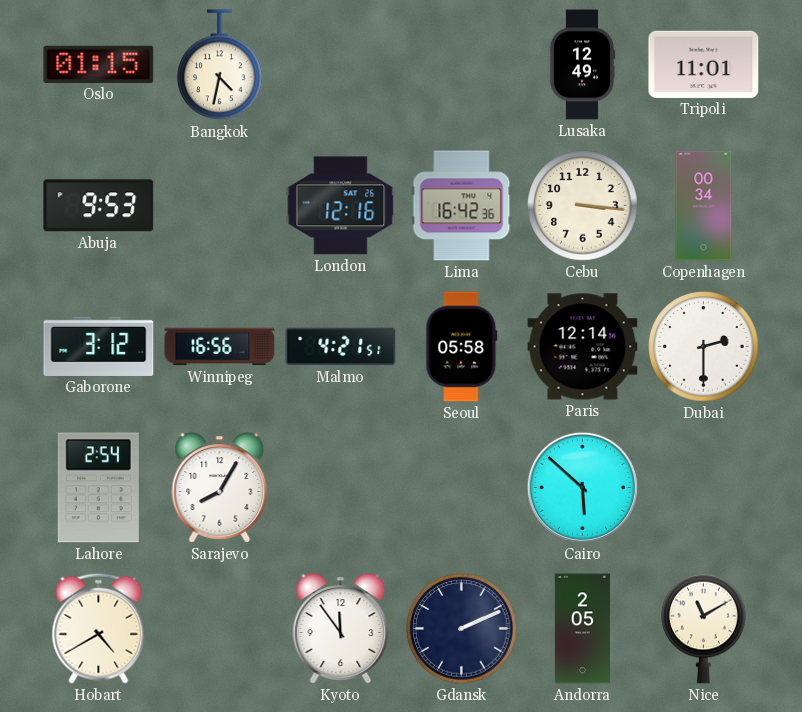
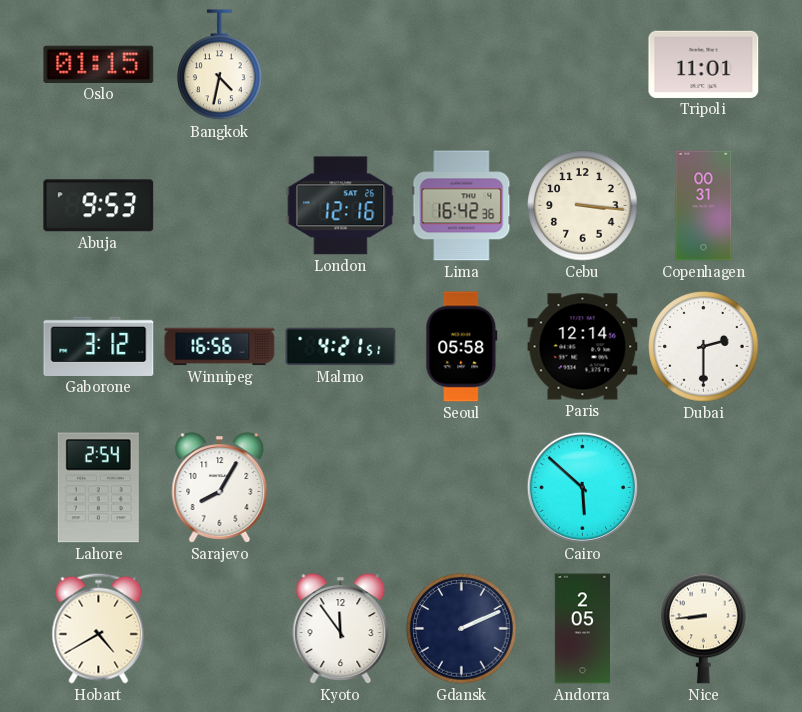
Lusaka: 12:49 -> none (582, 65)
Copenhagen: 00:34 -> 00:31 (704, 206)
Nice: 11:10 -> 8:44 (704, 628)
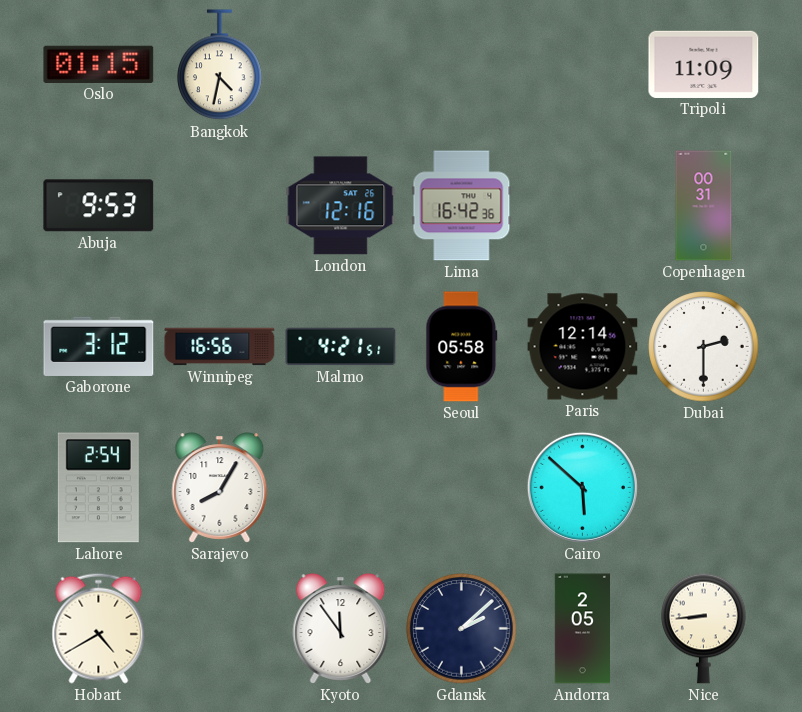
Tripoli: 11:01 -> 11:09 (704, 64)
Cebu: 3:16 -> none (583, 206)
Gdansk: 2:11 -> 2:08 (462, 629)
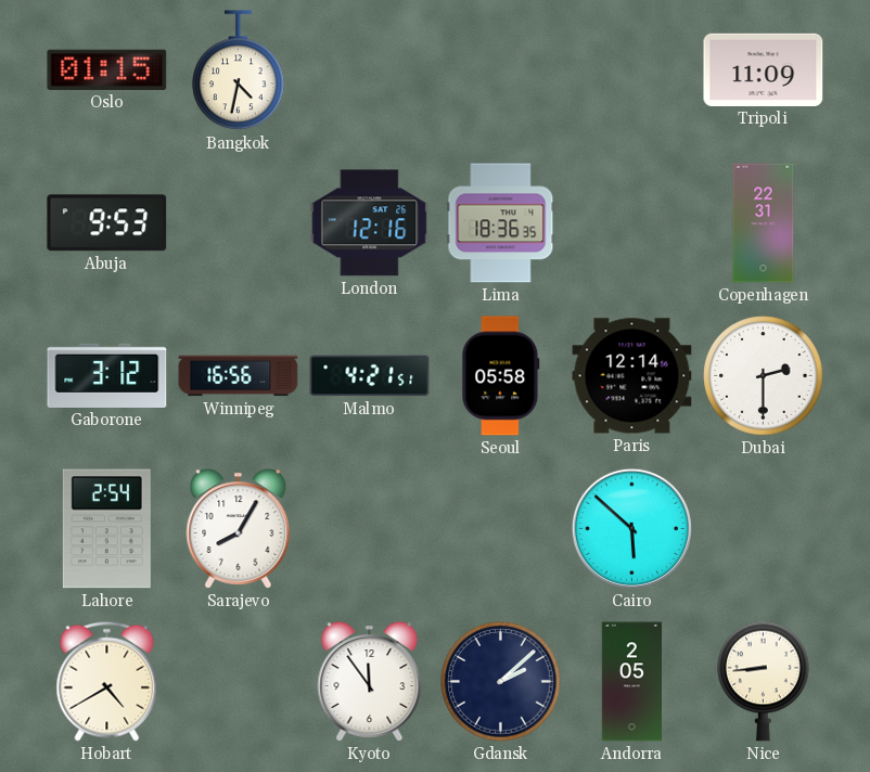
Lima: 16:42 -> 18:36 (501, 223)
Copenhagen: 00:31 -> 22:31 (764, 223)
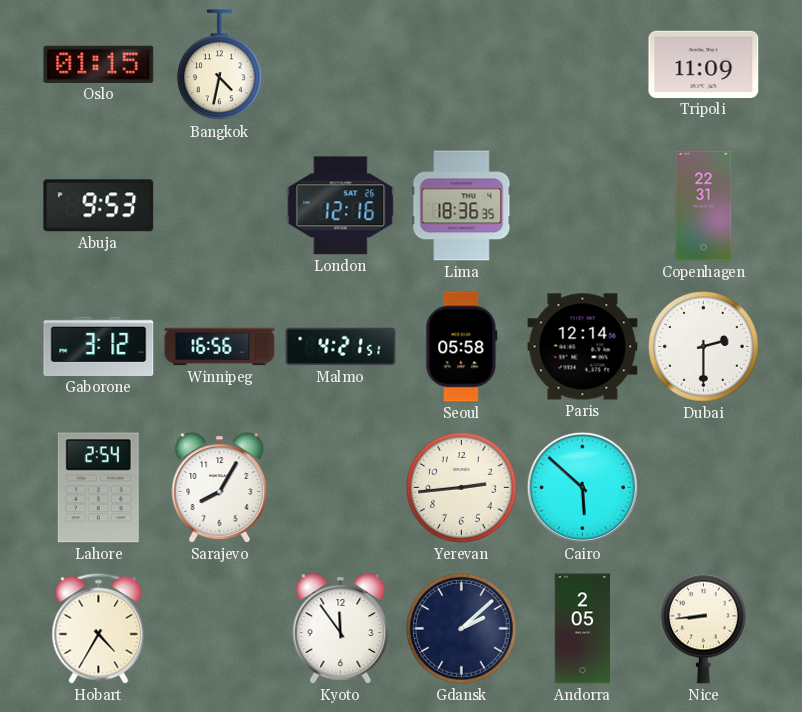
Yerevan: none -> 2:44 (462, 488)
Hobart: 4:40 -> 4:35 (99, 628)
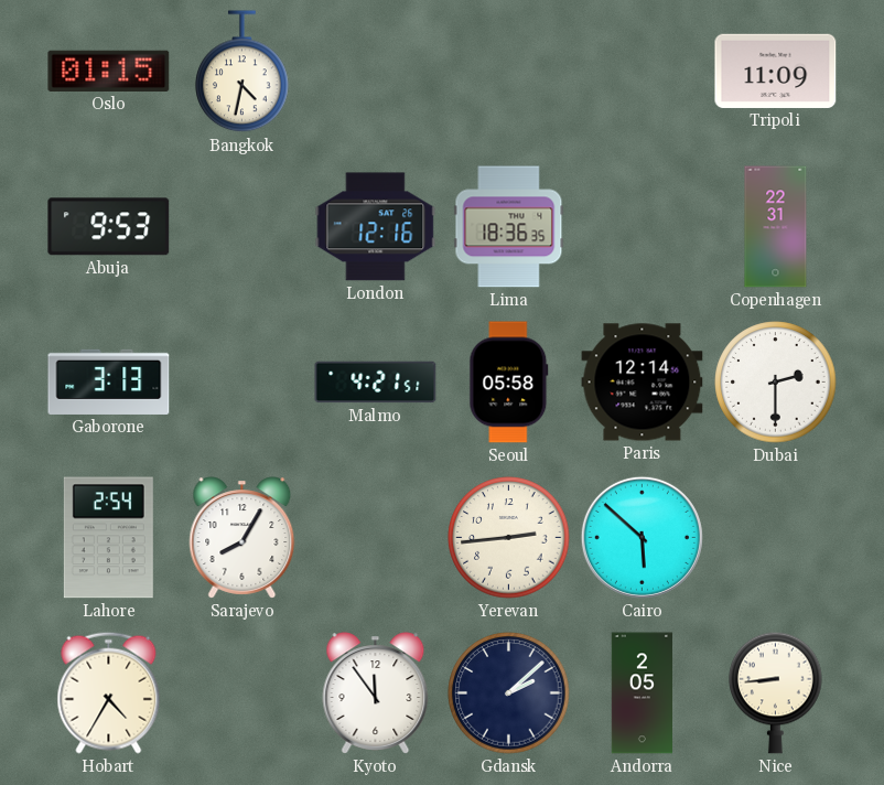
Gaborone: 3:12 -> 3:13 (109, 381)
Winnipeg: 16:56 -> none (220, 347)
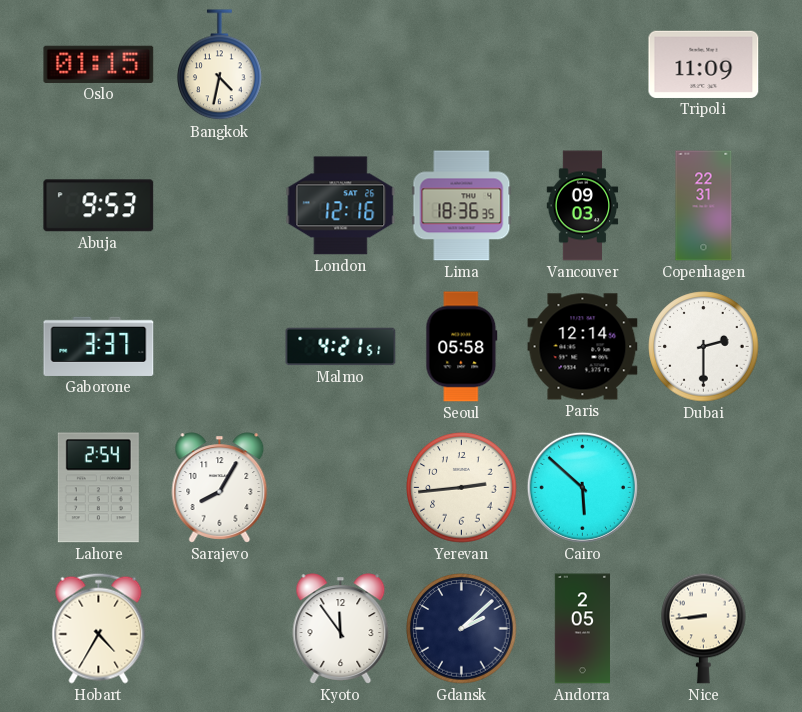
Vancouver: none -> 09:03 (583, 206)
Gaborone: 3:13 -> 3:37 (99, 346)
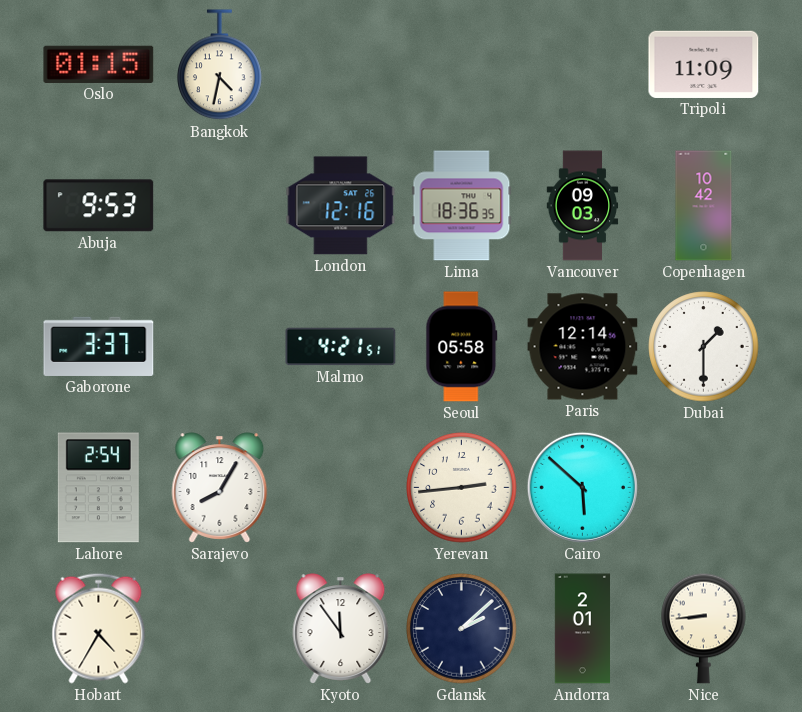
Copenhagen: 22:31 -> 10:42 (704, 206)
Dubai: 2:30 -> 1:30 (704, 347)
Andorra: 2:05 -> 2:01 (582, 629)
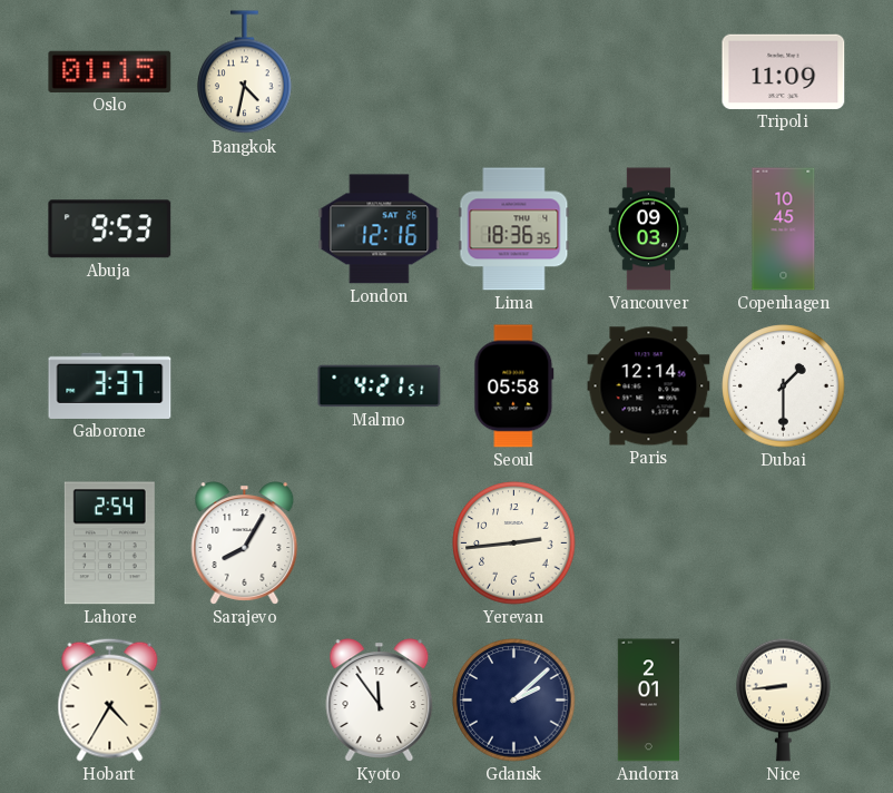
Copenhagen: 10:42 -> 10:45 (784, 229)
Cairo: 5:52 -> none (582, 487)
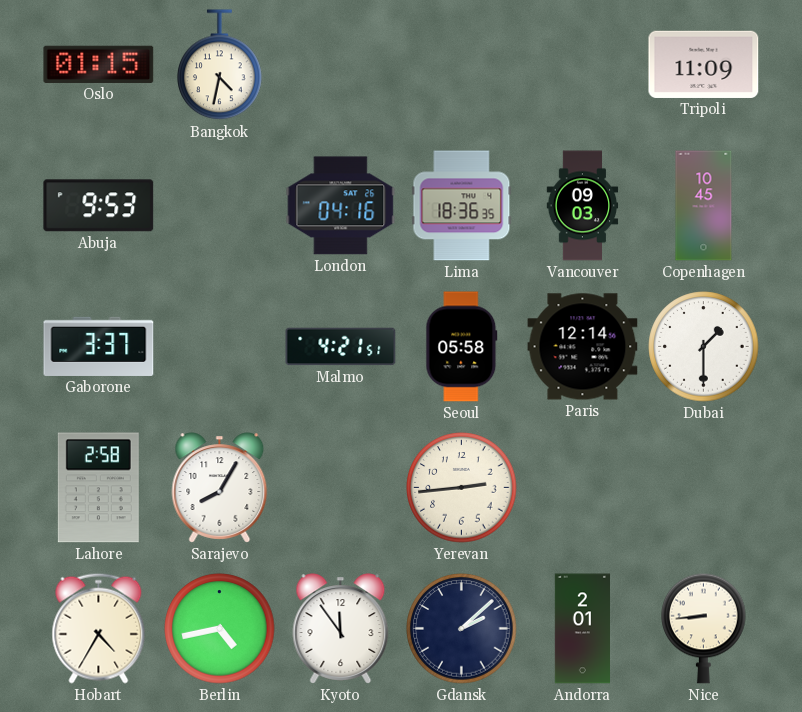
London: 12:16 -> 04:16 (341, 206)
Lahore: 2:54 -> 2:58 (98, 488)
Berlin: none -> 4:43 (220, 629)
